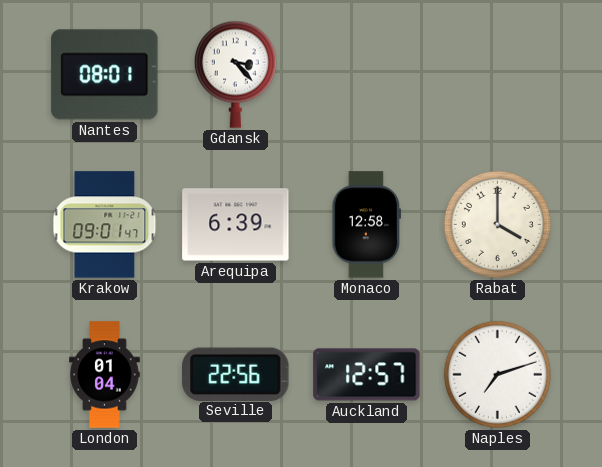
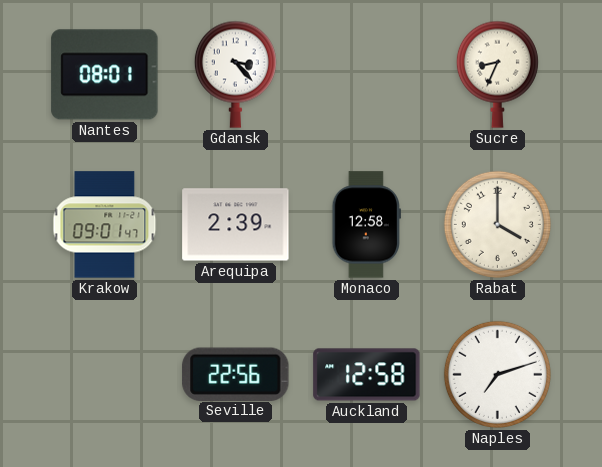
Sucre: none -> 8:34 (497, 74)
Arequipa: 6:39 -> 2:39 (236, 225)
London: 01:04 -> none (105, 375)
Auckland: 12:57 -> 12:58 (367, 375)
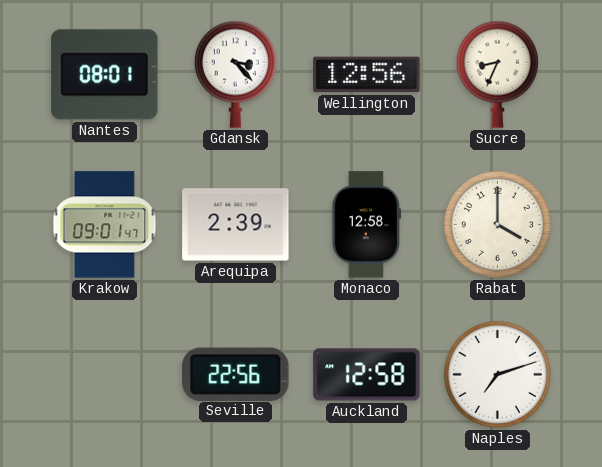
Wellington: none -> 12:56 (367, 75)
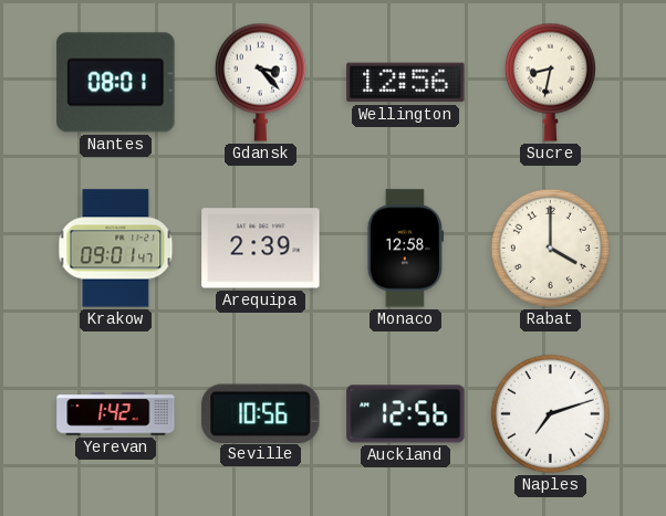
Sucre: 8:34 -> 8:32 (550, 82)
Yerevan: none -> 1:42 (116, 414)
Seville: 22:56 -> 10:56 (261, 413)
Auckland: 12:58 -> 12:56 (406, 414)
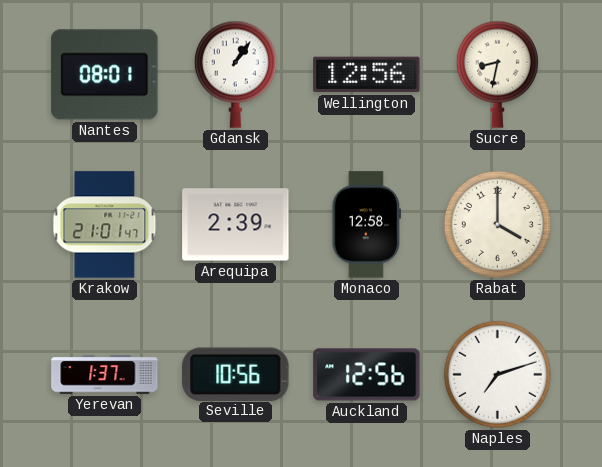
Gdansk: 3:23 -> 1:06 (235, 74)
Krakow: 09:01 -> 21:01 (105, 225)
Yerevan: 1:42 -> 1:37 (105, 375)
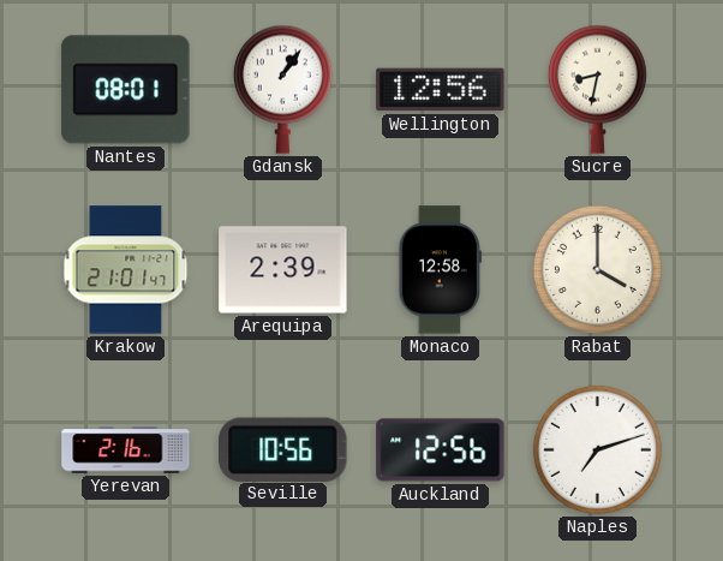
Yerevan: 1:37 -> 2:16 (126, 450)
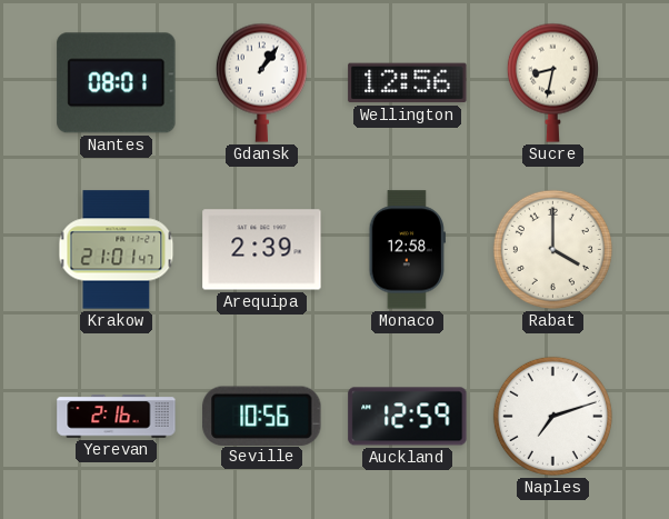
Auckland: 12:56 -> 12:59 (408, 417)
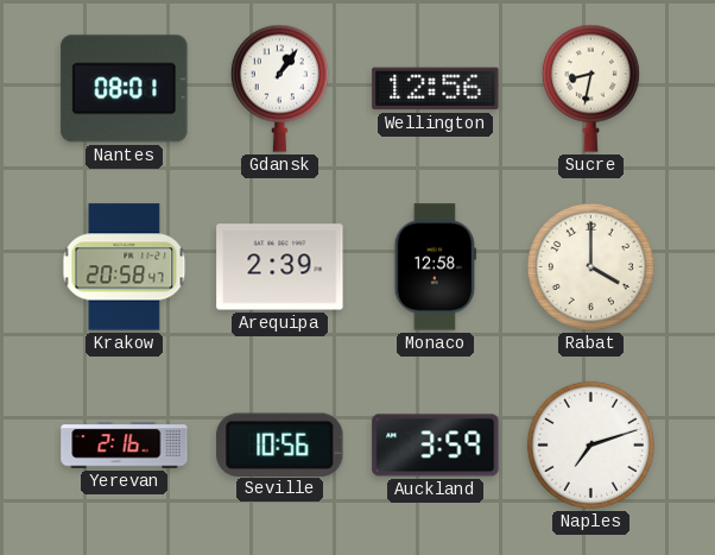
Krakow: 21:01 -> 20:58 (125, 267)
Auckland: 12:59 -> 3:59 (436, 446)
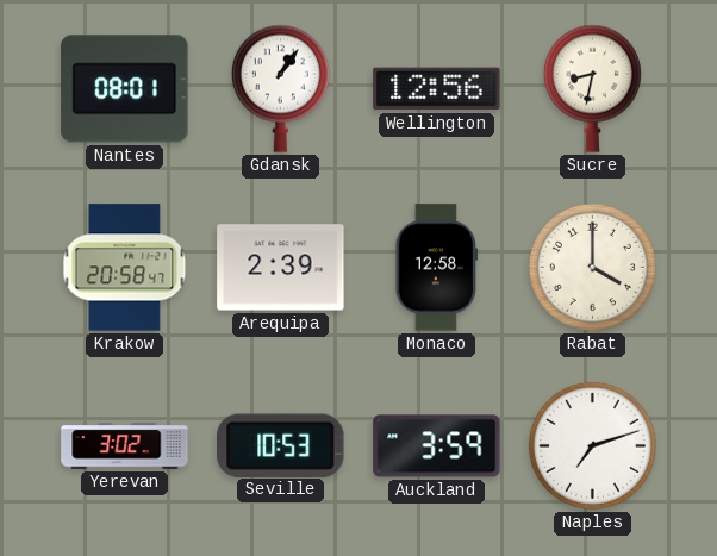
Yerevan: 2:16 -> 3:02 (125, 446)
Seville: 10:56 -> 10:53 (281, 445)
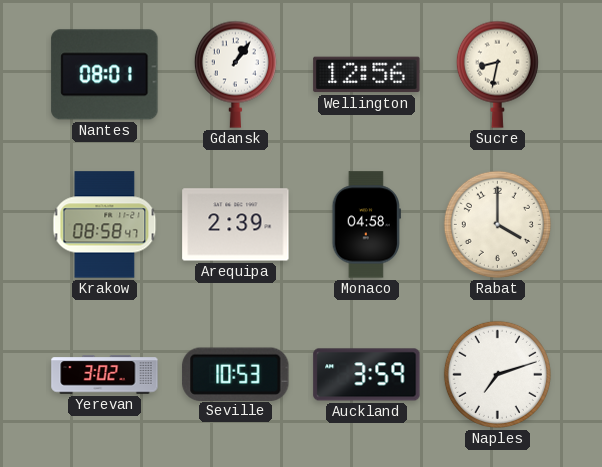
Krakow: 20:58 -> 08:58 (105, 225)
Monaco: 12:58 -> 04:58 (366, 225)
